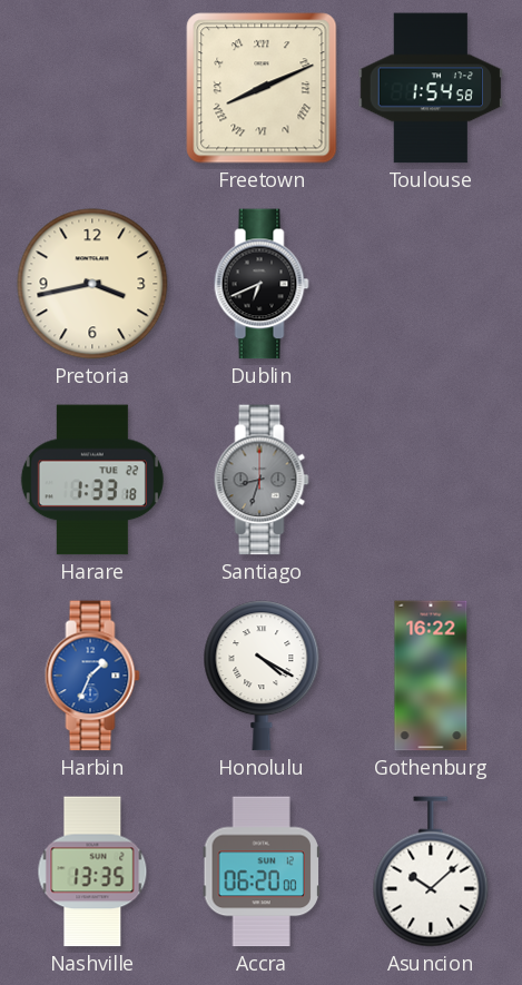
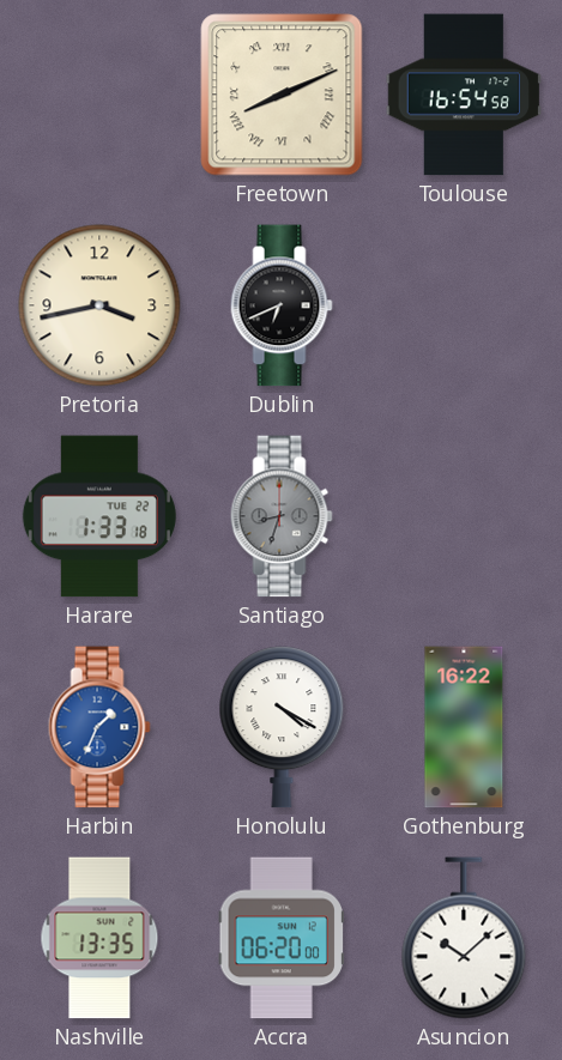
Toulouse: 1:54 -> 16:54 (464, 95)
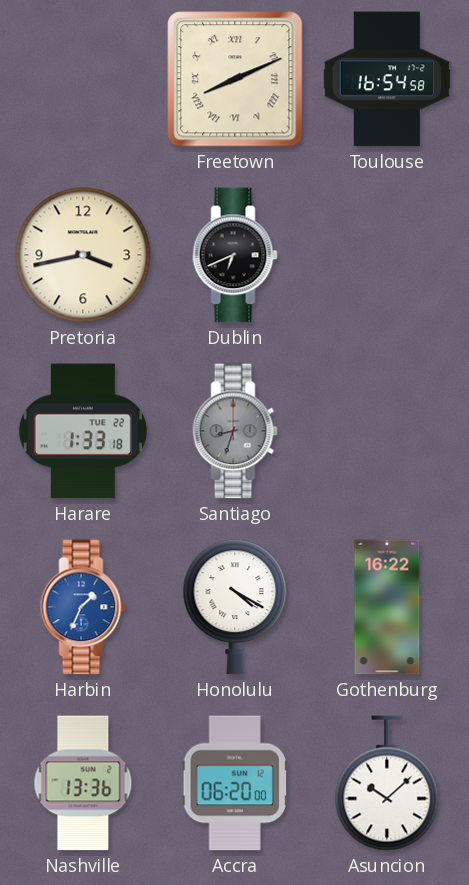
Nashville: 13:35 -> 13:36 (83, 783)
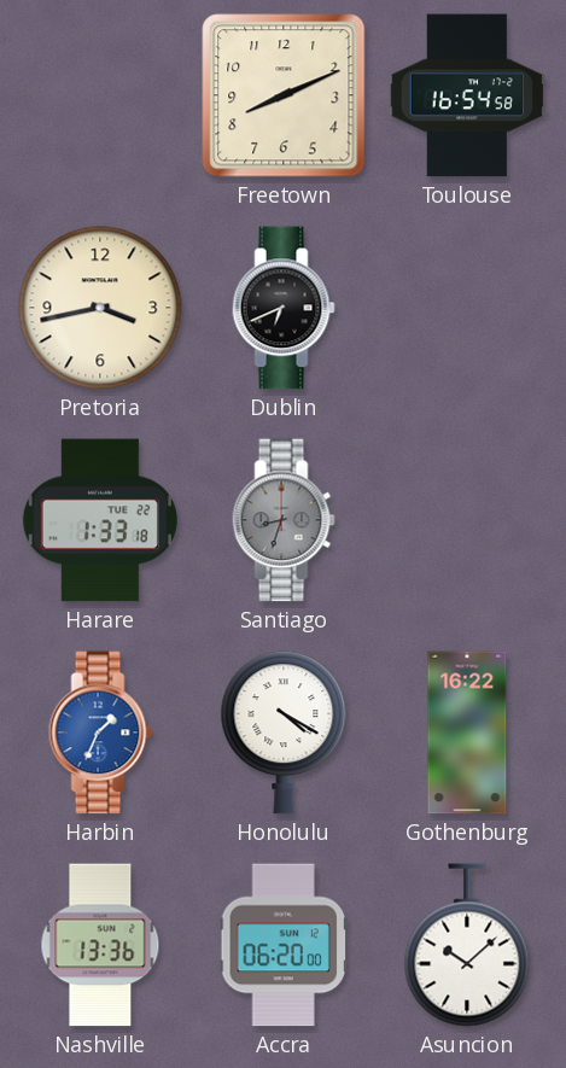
Freetown numerals: Roman -> Arabic (284, 95)
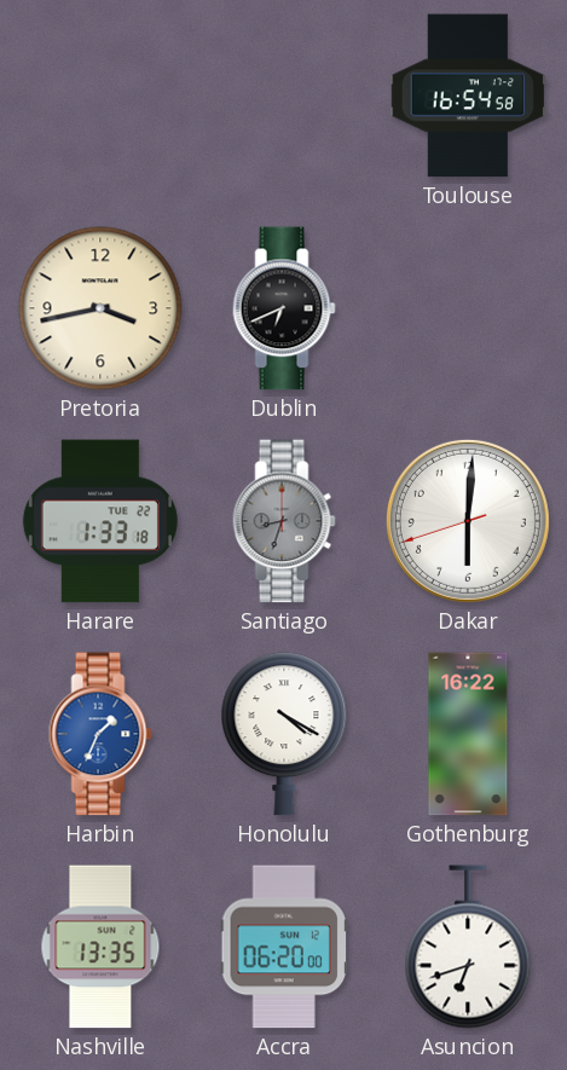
Freetown: 8:11 -> none (284, 95)
Dakar: none -> 6:00 (468, 521)
Nashville: 13:36 -> 13:35 (100, 947)
Asuncion: 10:08 -> 6:42 (468, 947)
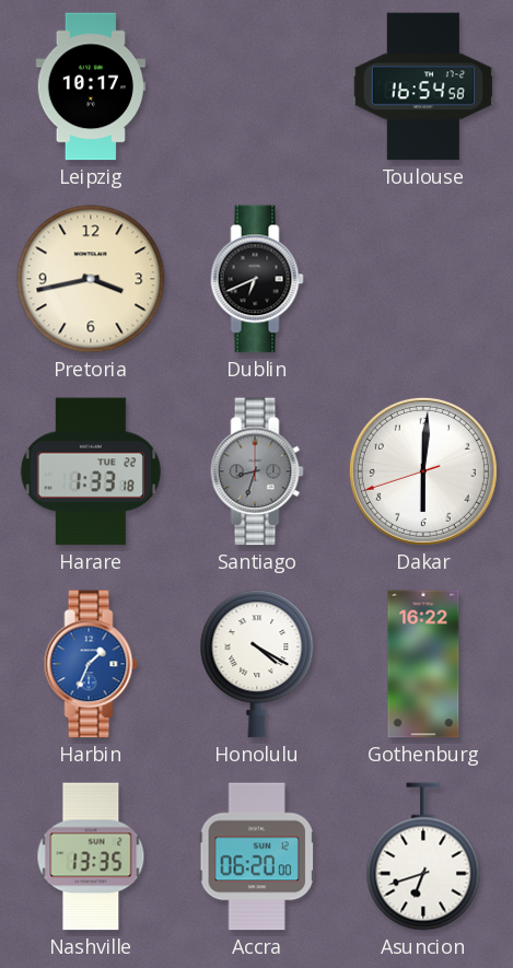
Leipzig: none -> 10:17 (91, 86)
